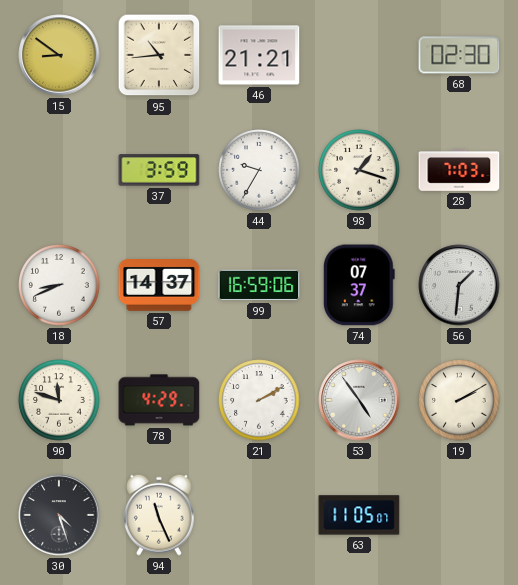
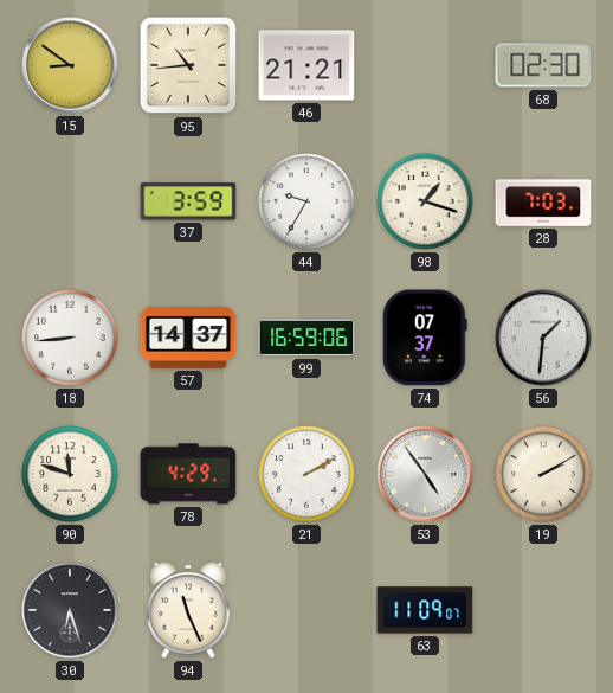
18: 8:41 -> 8:44 (70, 338)
30: 4:27 -> 6:27 (70, 610)
63: 11:05 -> 11:09 (425, 610)
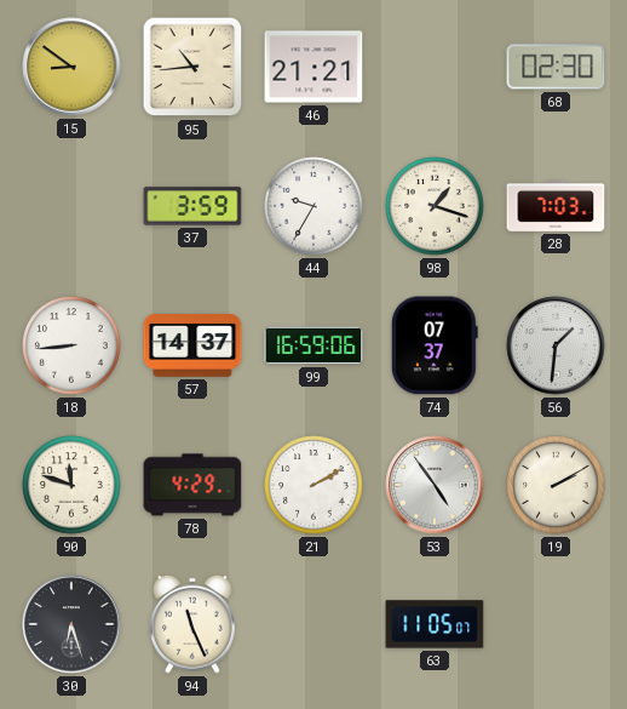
63: 11:09 -> 11:05 (435, 624)
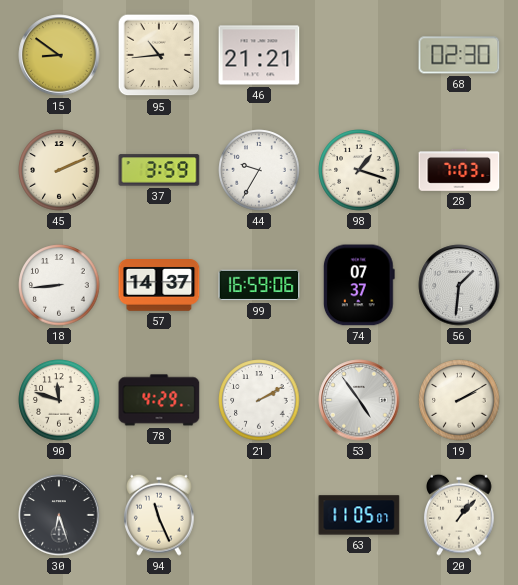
45: none -> 2:11 (59, 170)
20: none -> 1:07 (460, 515)
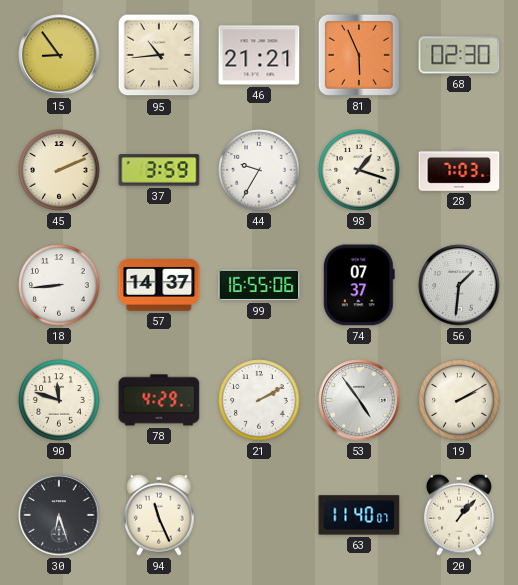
15: 8:51 -> 8:54 (59, 55)
81: none -> 5:56 (359, 55)
99: 16:59 -> 16:55 (259, 285)
63: 11:05 -> 11:40 (359, 515)
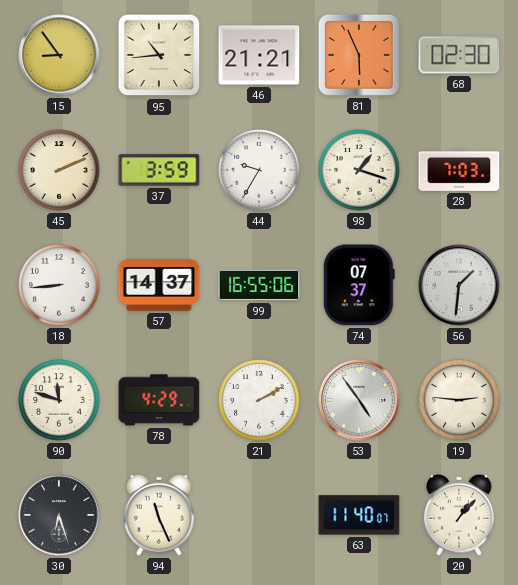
19: 2:10 -> 2:46 (459, 400)
